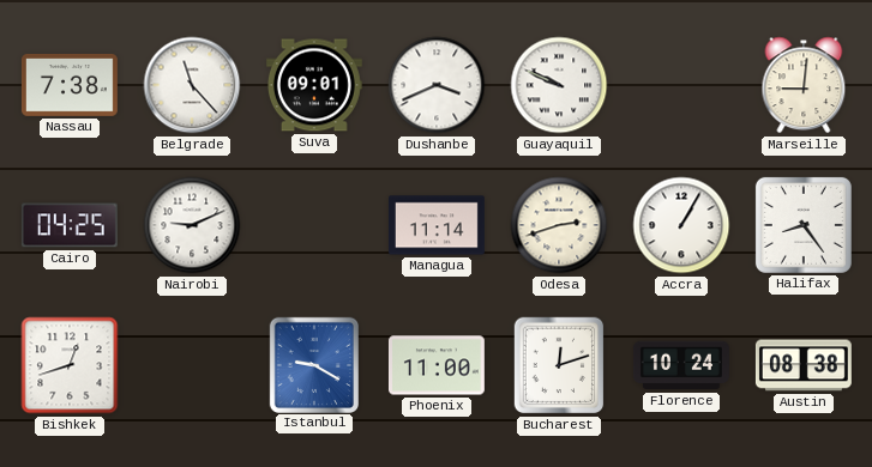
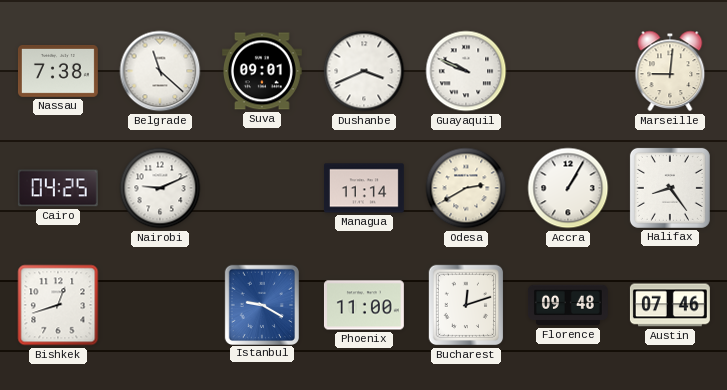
Belgrade: 11:23 -> 11:22 (160, 71)
Odesa: 2:42 -> 2:40 (466, 188)
Florence: 10:24 -> 09:48 (568, 305)
Austin: 08:38 -> 07:46 (670, 305)
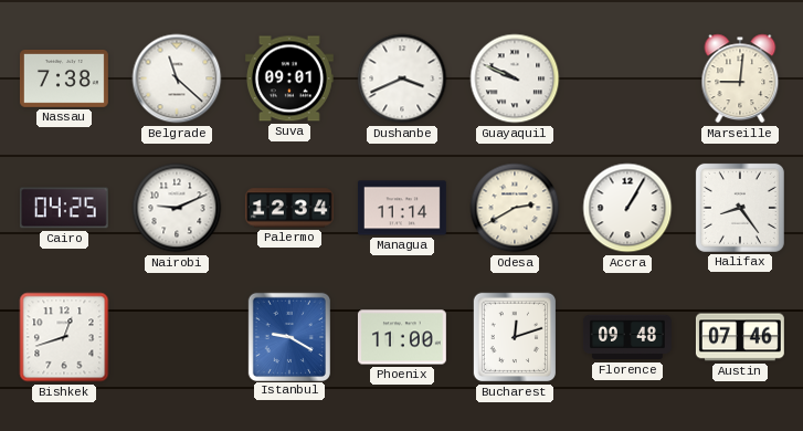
Palermo: none -> 12:34 (289, 208)
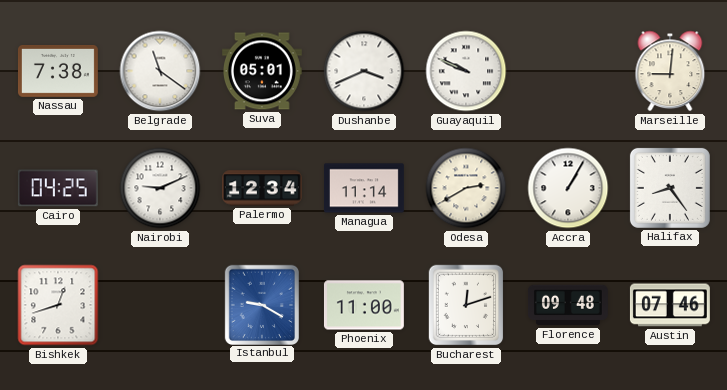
Belgrade: 11:22 -> 11:21 (160, 71)
Suva: 09:01 -> 05:01 (262, 71)
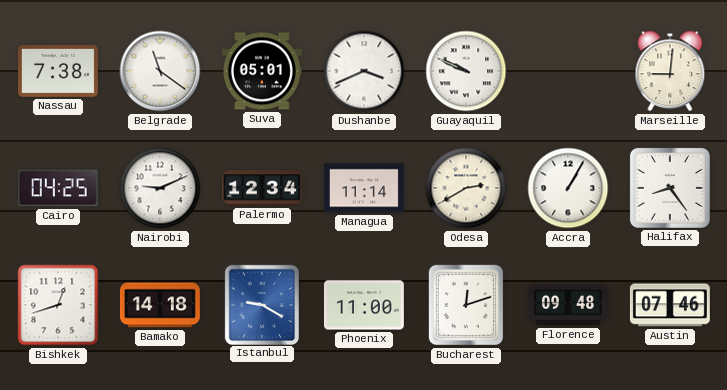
Bamako: none -> 14:18 (160, 305)
